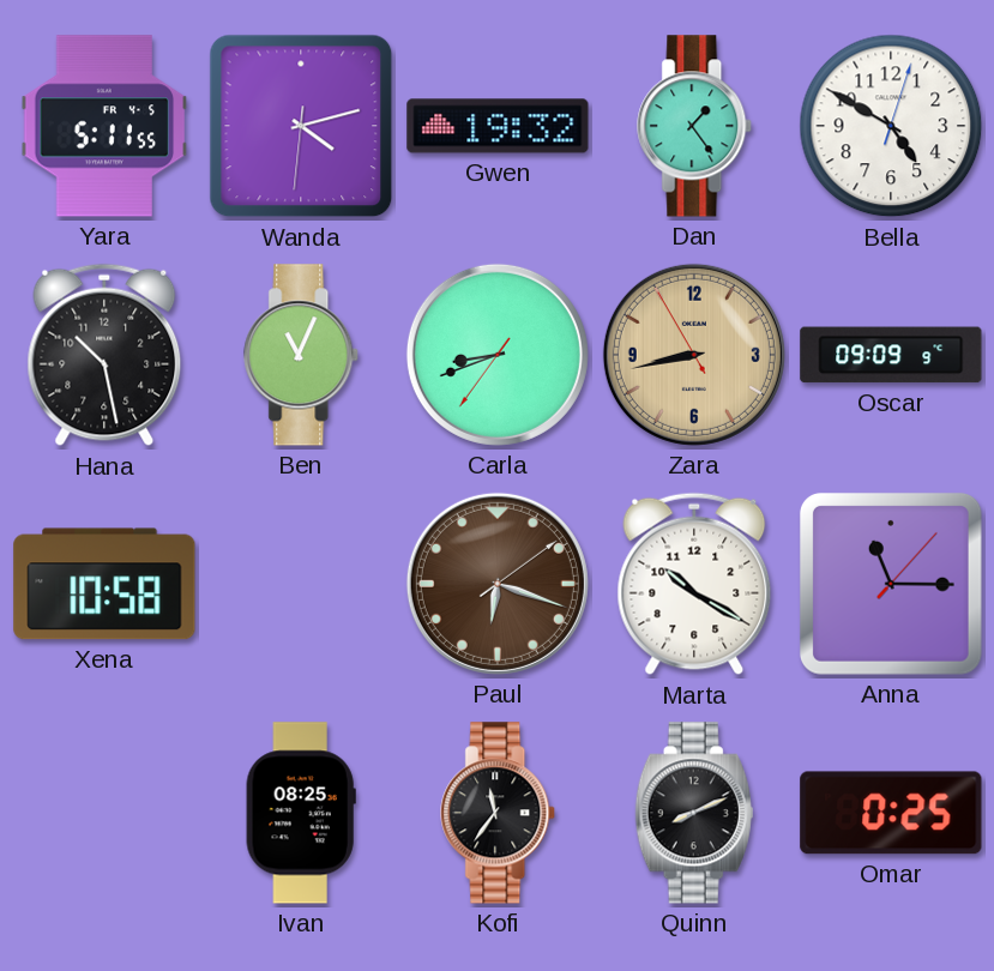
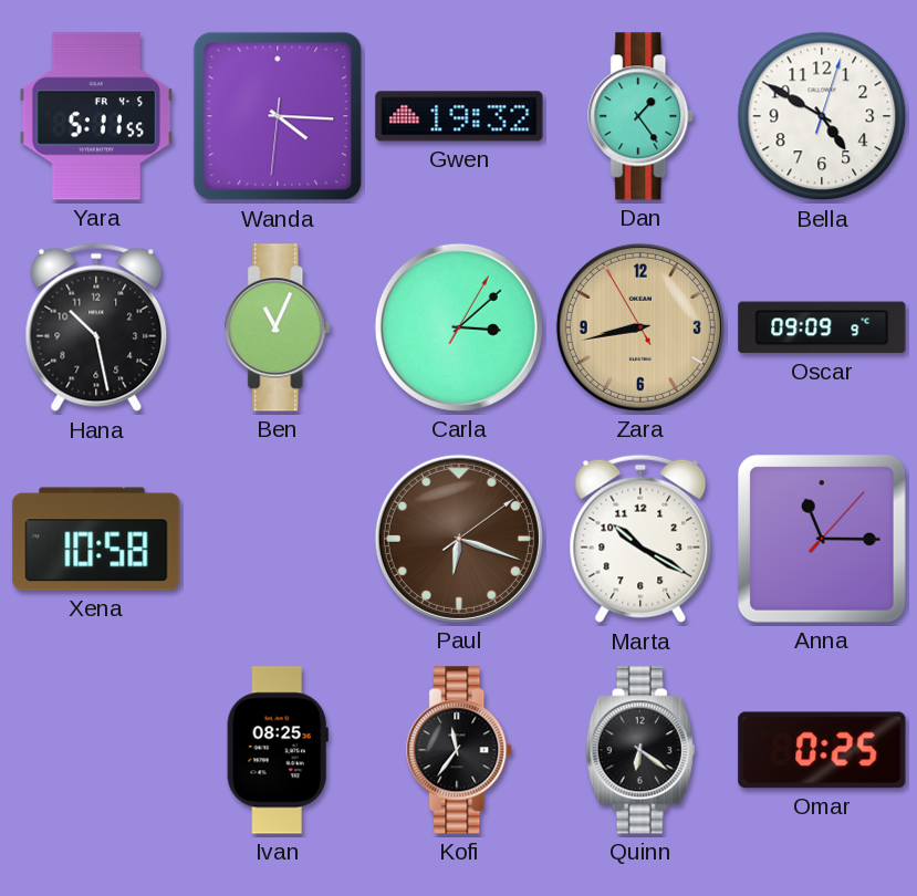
Wanda: 4:12 -> 4:15 (278, 116)
Carla: 8:41 -> 3:08 (459, 327)
Quinn: 8:11 -> 6:21 (640, 750)
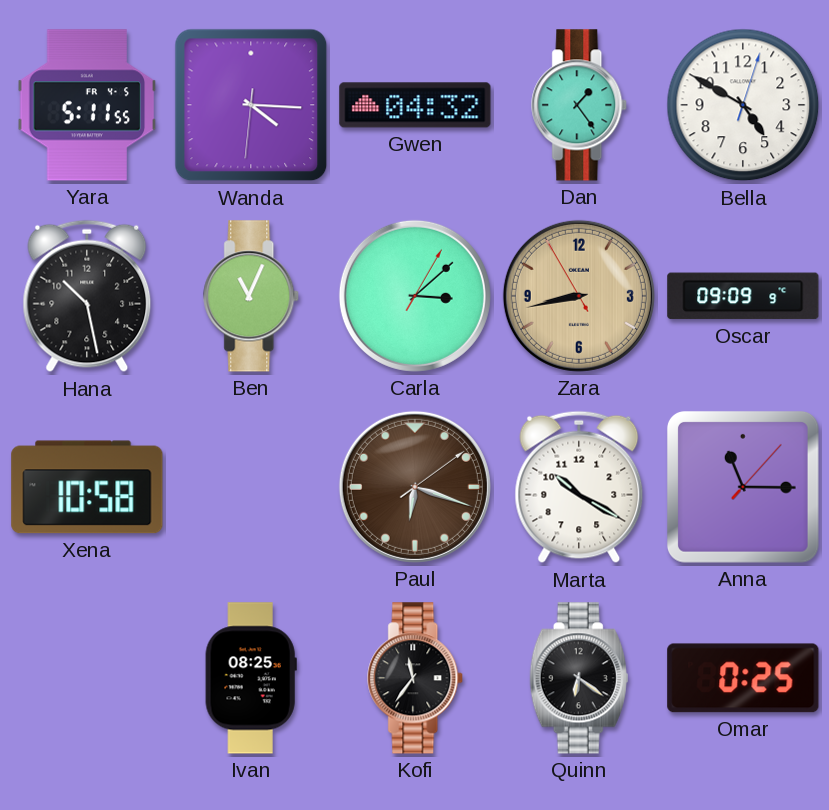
Gwen: 19:32 -> 04:32 (415, 105)
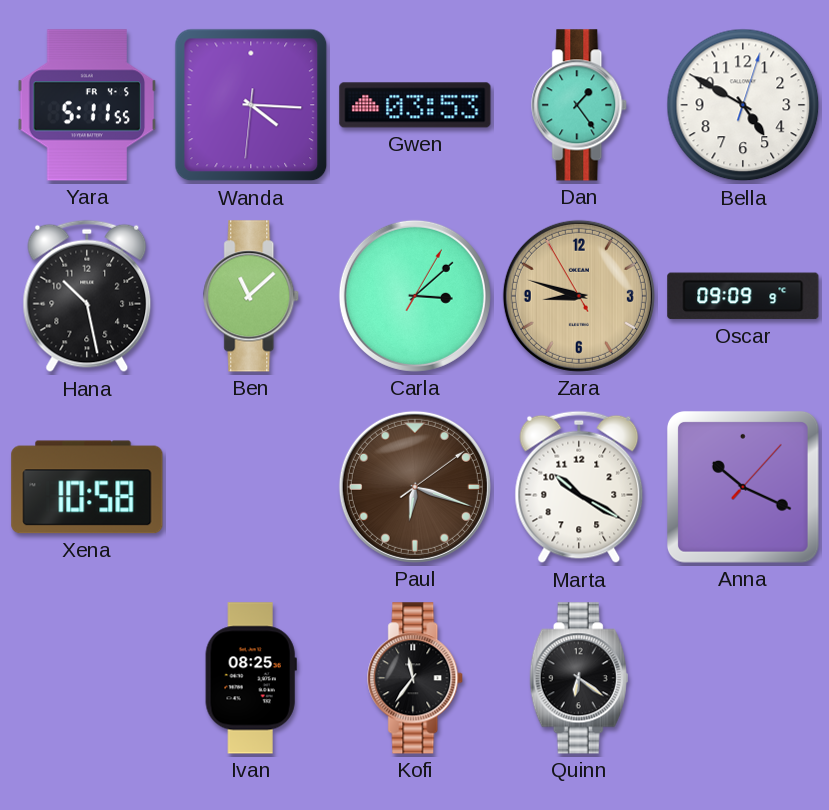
Gwen: 04:32 -> 03:53 (415, 105)
Ben: 11:04 -> 11:08 (252, 296)
Zara: 8:42 -> 8:47 (579, 296)
Anna: 11:15 -> 10:19 (743, 487)
Omar: 0:25 -> none (743, 678)
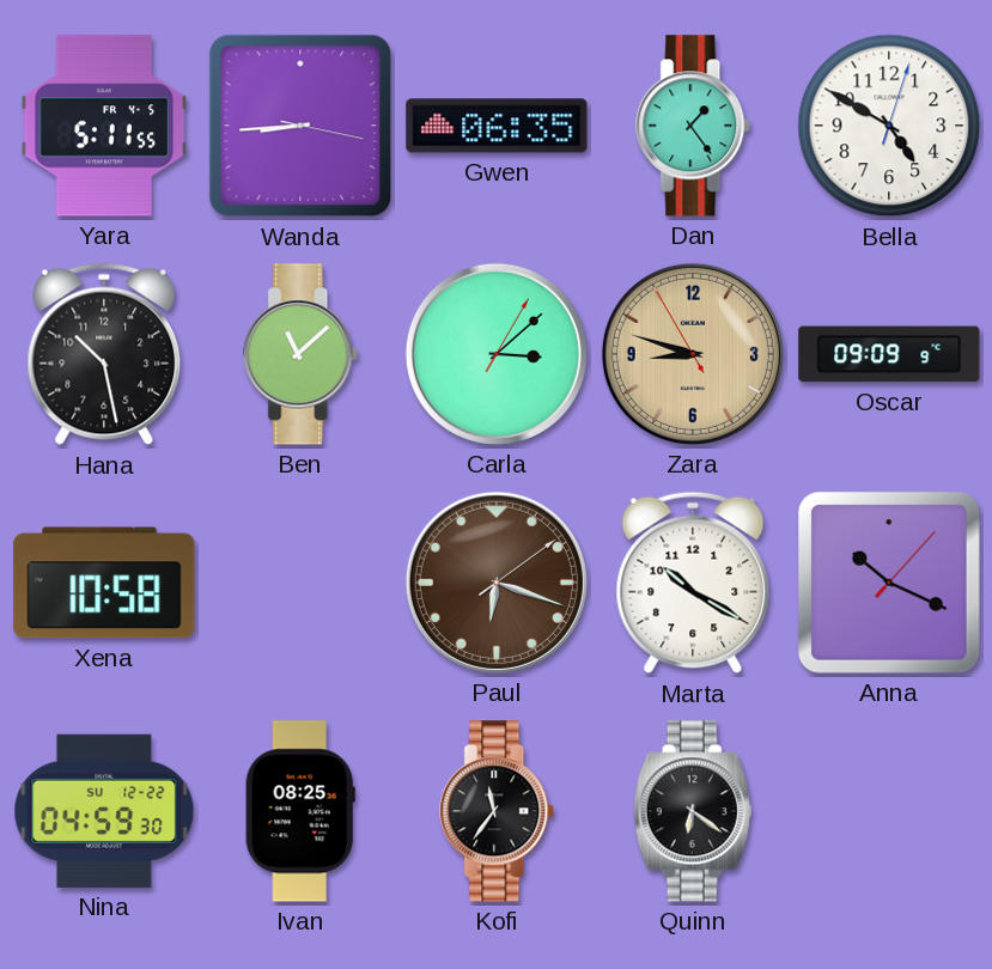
Wanda: 4:15 -> 8:44 (300, 126)
Gwen: 03:53 -> 06:35 (497, 126)
Nina: none -> 04:59 (104, 811)
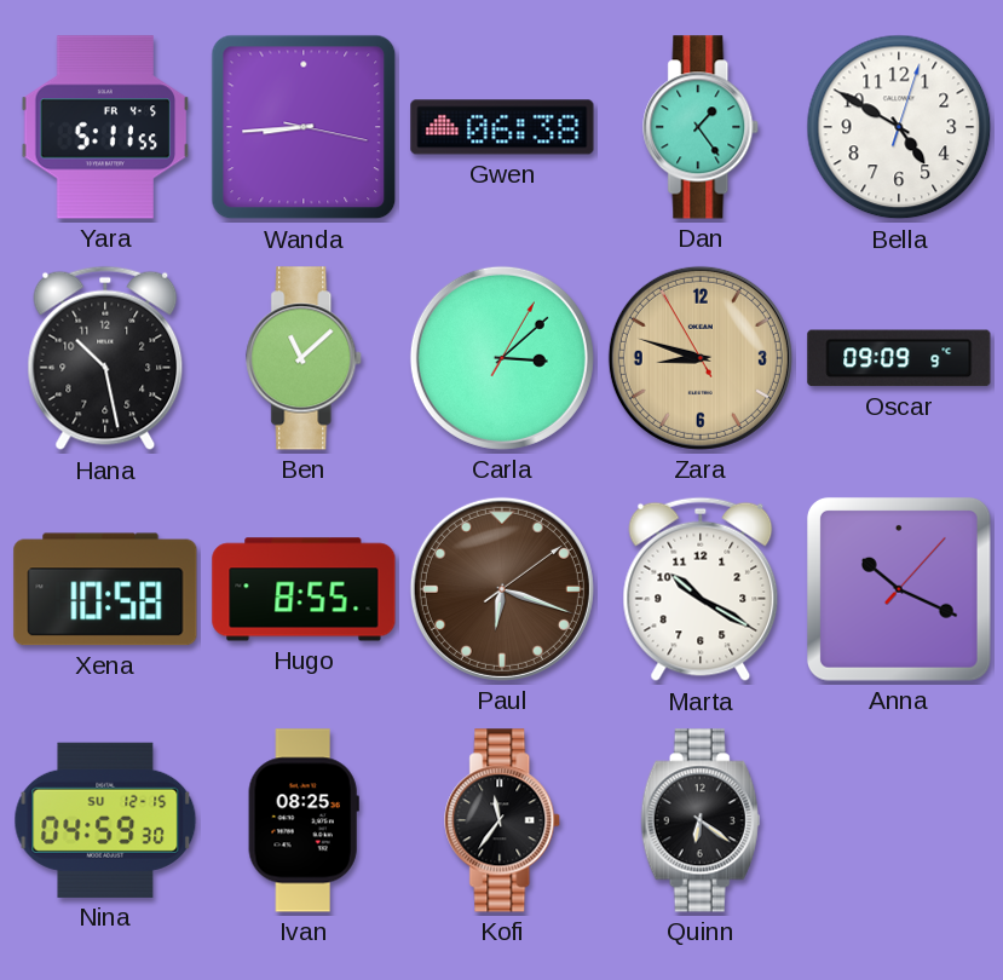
Gwen: 06:35 -> 06:38 (502, 127)
Hugo: none -> 8:55 (304, 589)
Nina date: SU 12-22 -> SU 12-15 (105, 820)
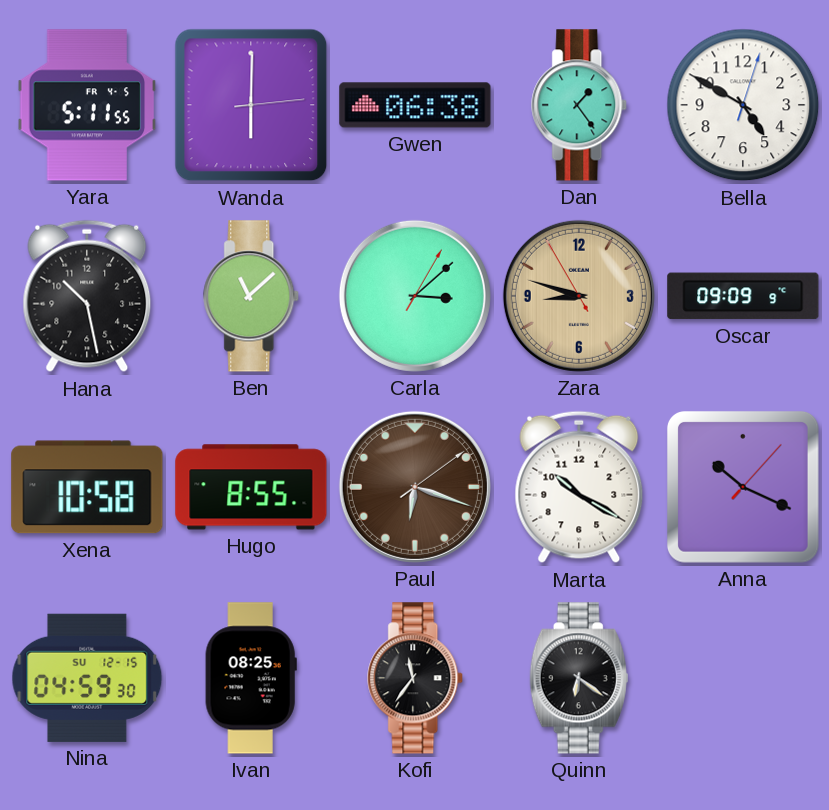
Wanda: 8:44 -> 6:00 (251, 105)
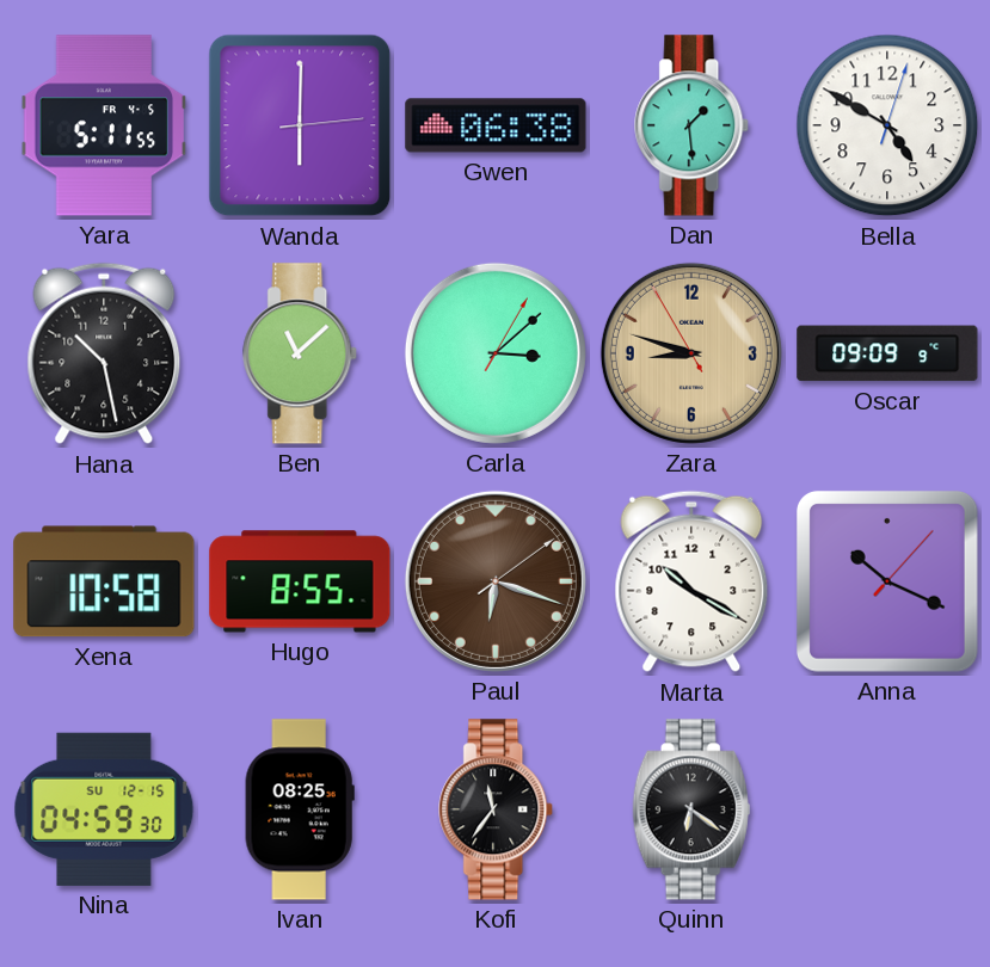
Dan: 1:24 -> 1:29 (693, 125)
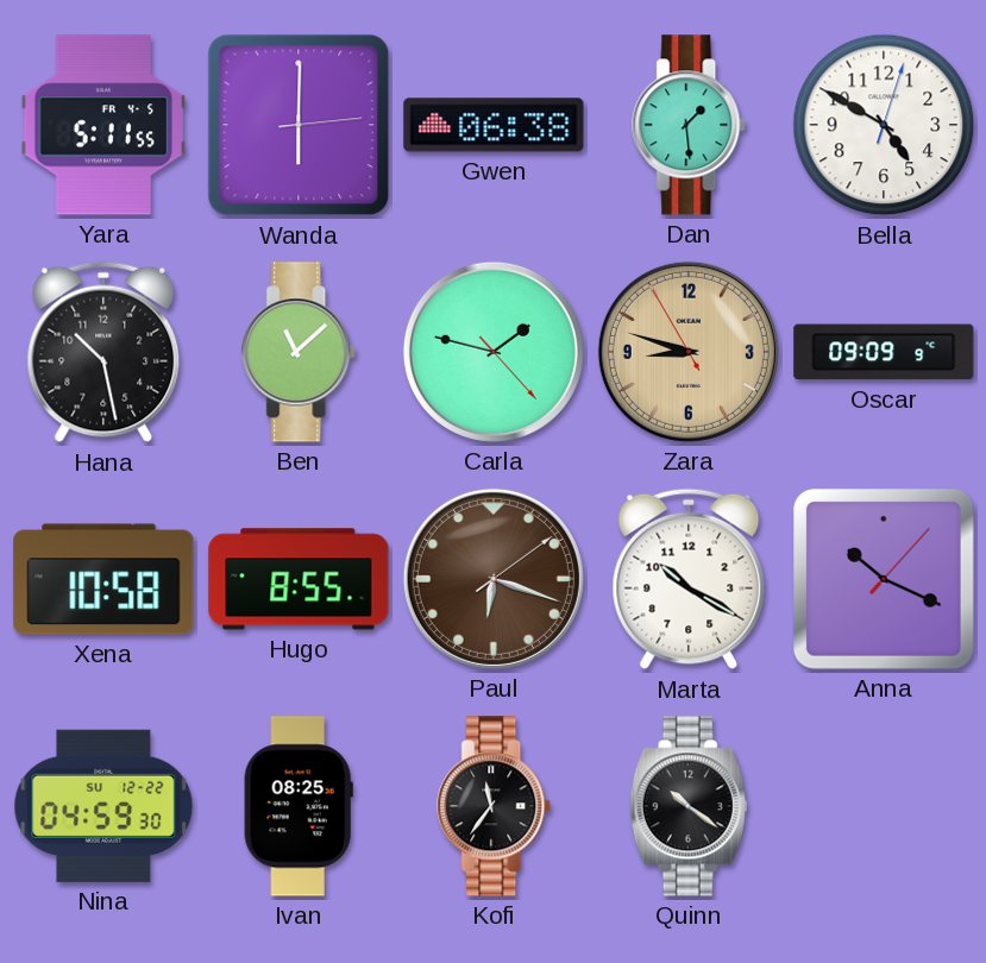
Carla: 3:08 -> 1:47 (494, 352)
Nina date: SU 12-15 -> SU 12-22 (103, 806)
Quinn: 6:21 -> 10:21 (689, 806)
